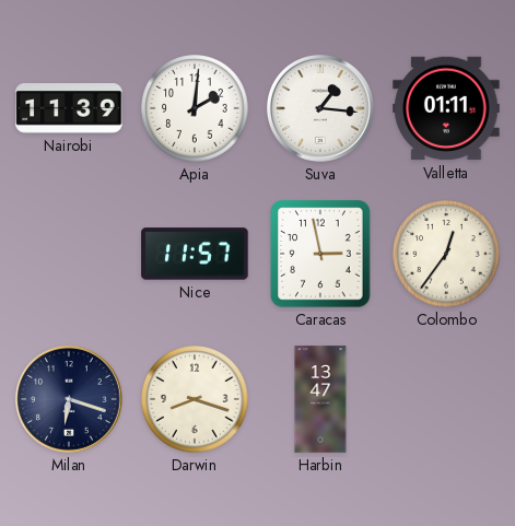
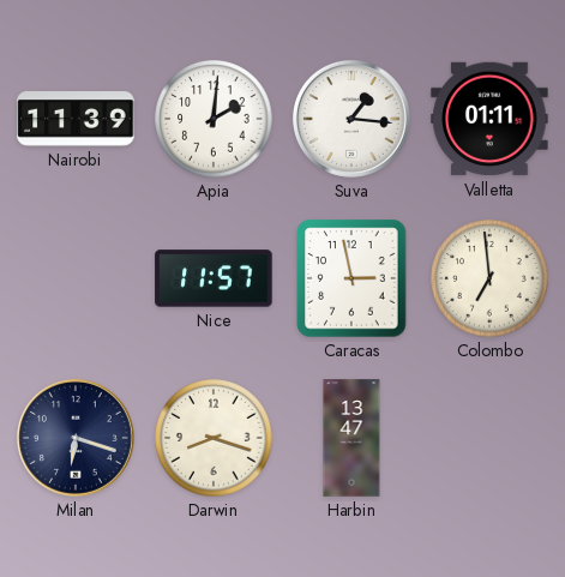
Colombo: 12:36 -> 6:59 (489, 278)
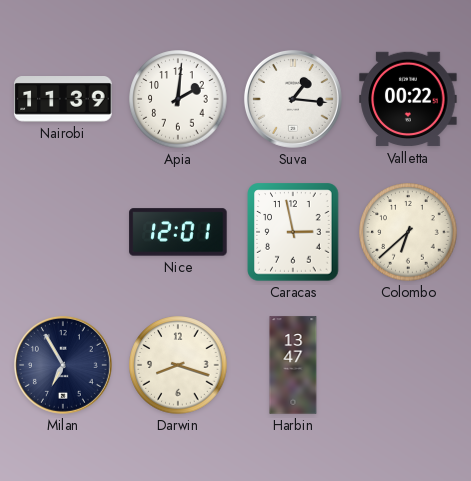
Valletta: 01:11 -> 00:22 (408, 99)
Nice: 11:57 -> 12:01 (178, 232)
Colombo: 6:59 -> 6:38 (408, 232)
Milan: 6:18 -> 6:55 (63, 365)
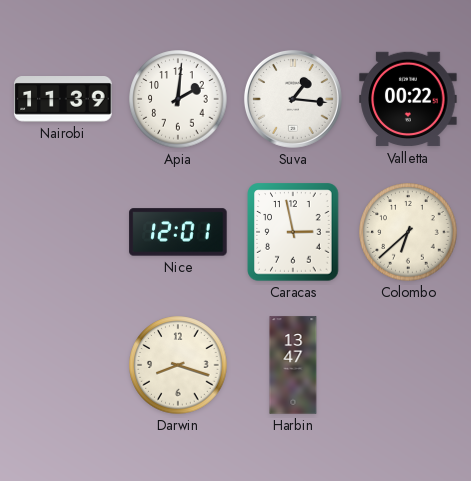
Milan: 6:55 -> none (63, 365)
